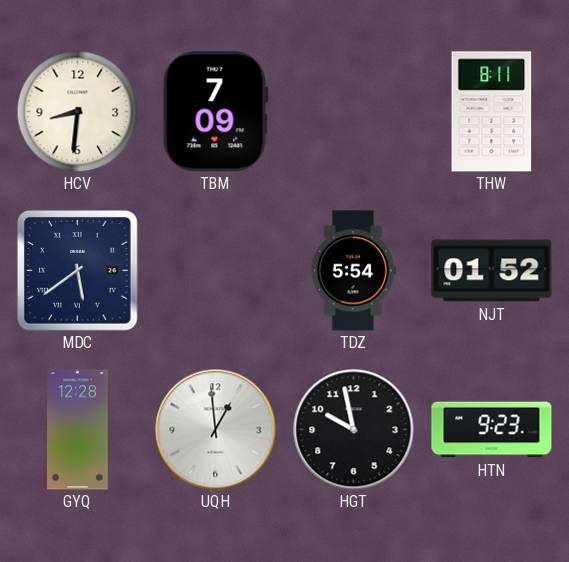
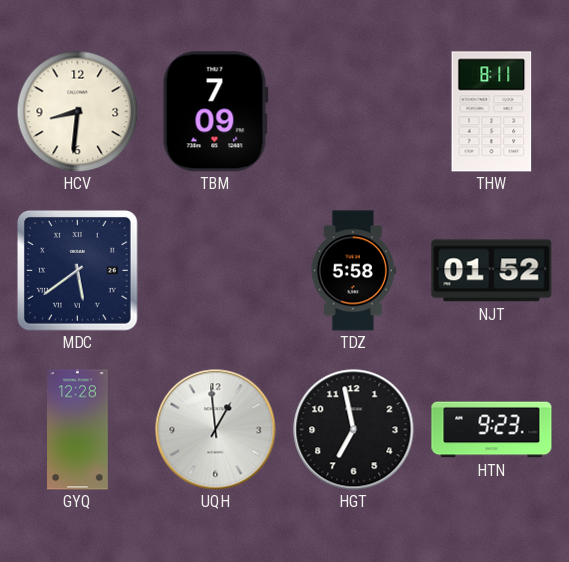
TDZ: 5:54 -> 5:58 (353, 271)
HGT: 9:58 -> 6:58 (354, 430)
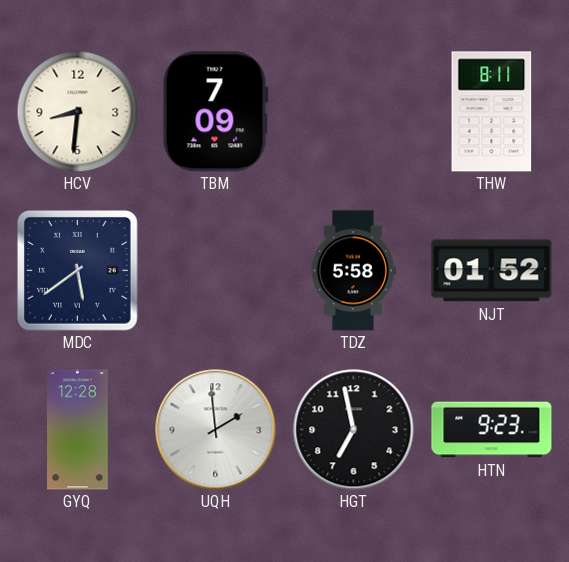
UQH: 12:59 -> 1:59 (216, 430)
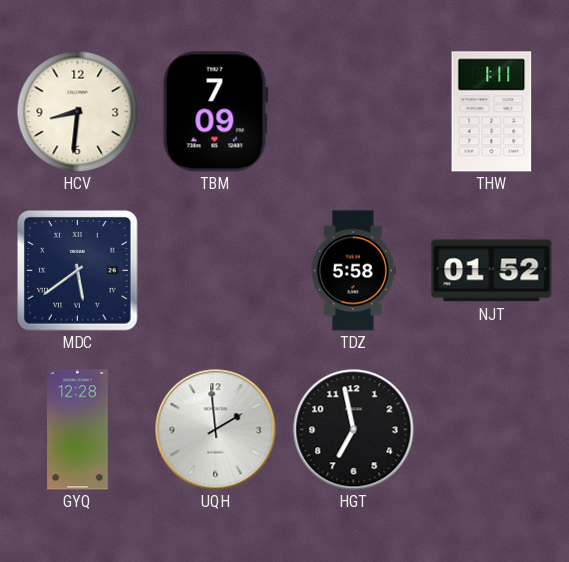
THW: 8:11 -> 1:11 (492, 112)
HTN: 9:23 -> none (492, 430)
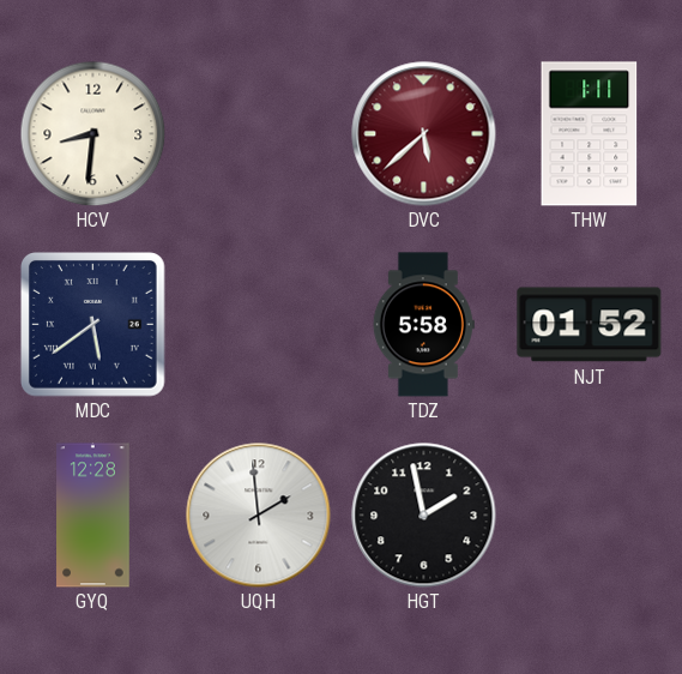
TBM: 7:09 -> none (215, 112)
DVC: none -> 5:38 (424, 134)
HGT: 6:58 -> 1:58 (424, 516)
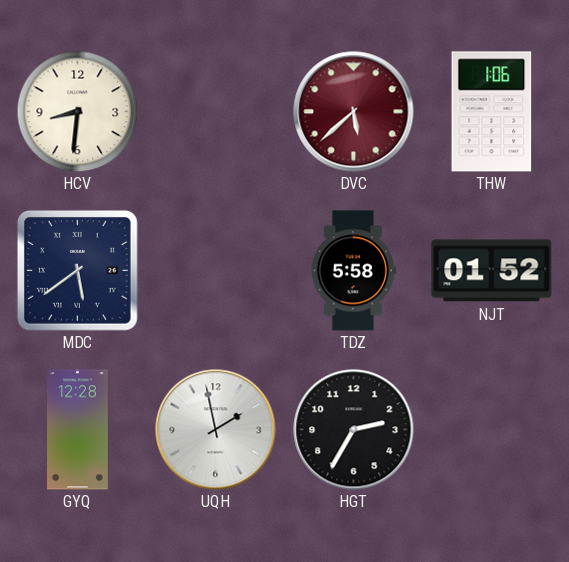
THW: 1:11 -> 1:06 (492, 112)
UQH: 1:59 -> 1:58 (216, 430)
HGT: 1:58 -> 2:35 (354, 430)
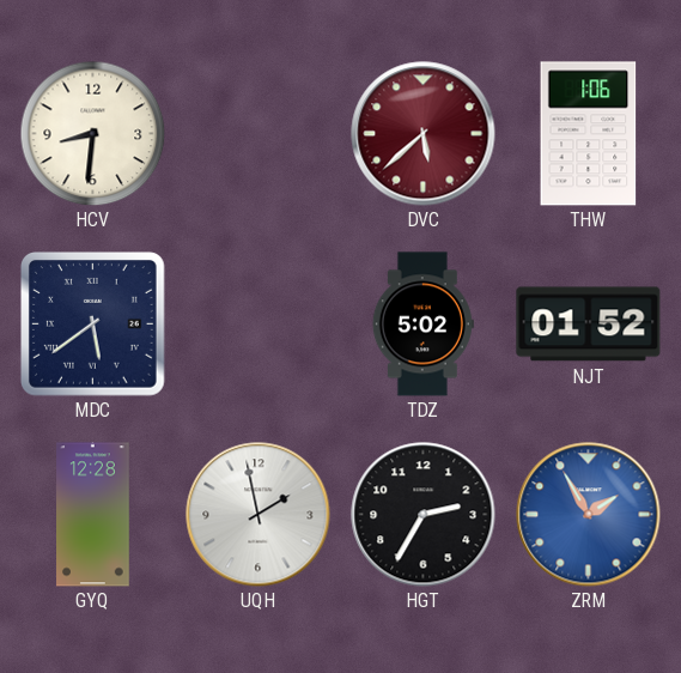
TDZ: 5:58 -> 5:02 (422, 325)
ZRM: none -> 1:55 (589, 515)
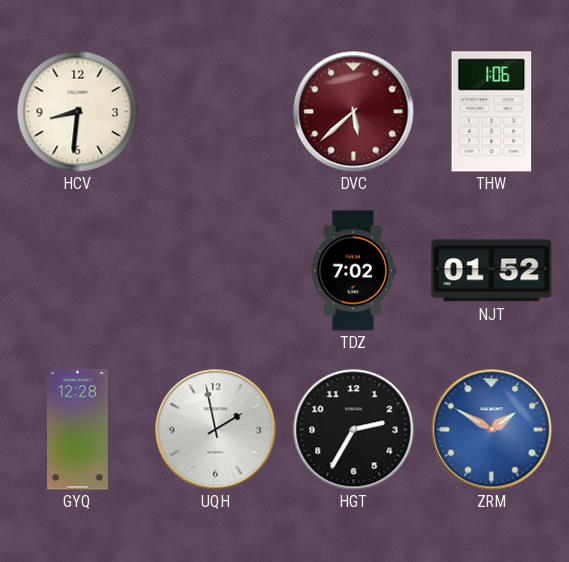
MDC: 5:39 -> none (93, 325)
TDZ: 5:02 -> 7:02 (353, 271)
ZRM: 1:55 -> 1:50 (492, 430)
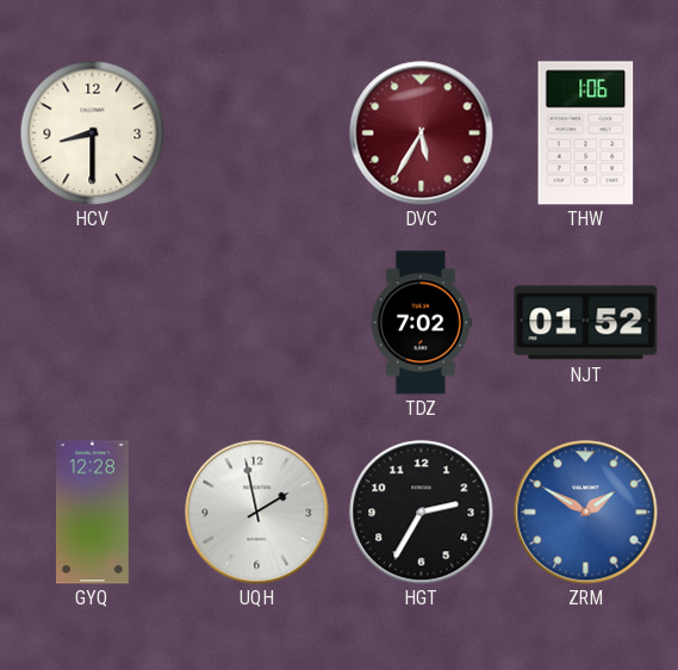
HCV: 8:31 -> 8:30 (92, 132)
DVC: 5:38 -> 5:35 (422, 134)
